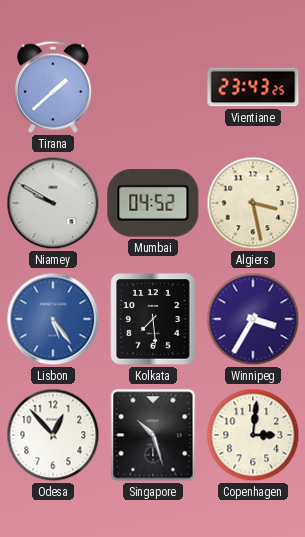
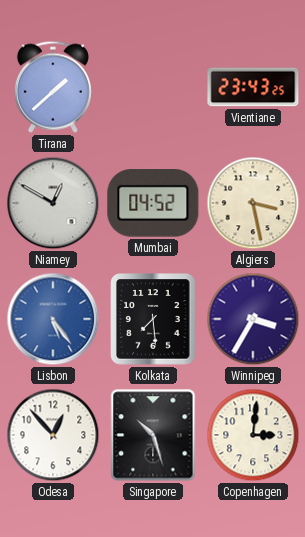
Niamey: 9:50 -> 12:50 (53, 203)
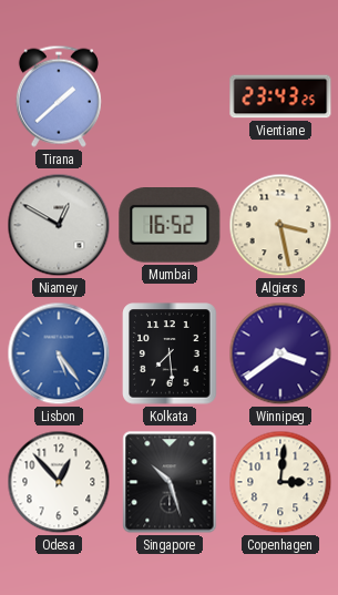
Mumbai: 04:52 -> 16:52 (170, 226)
Winnipeg: 3:35 -> 3:39 (280, 353)
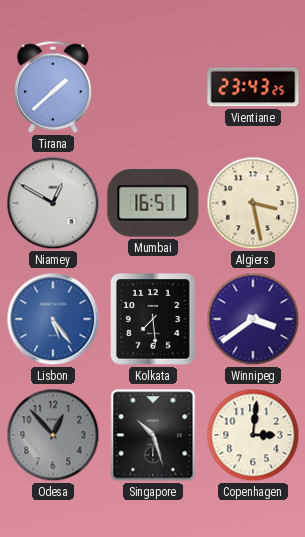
Mumbai: 16:52 -> 16:51 (153, 204)
Odesa dial: white -> grey (53, 435)
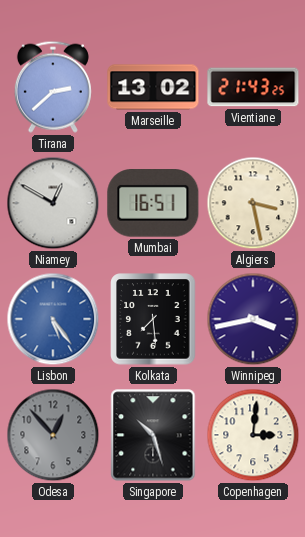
Tirana: 1:38 -> 2:38 (53, 87)
Marseille: none -> 13:02 (153, 87)
Vientiane: 23:43 -> 21:43 (253, 87)
Winnipeg: 3:39 -> 3:43 (253, 319)
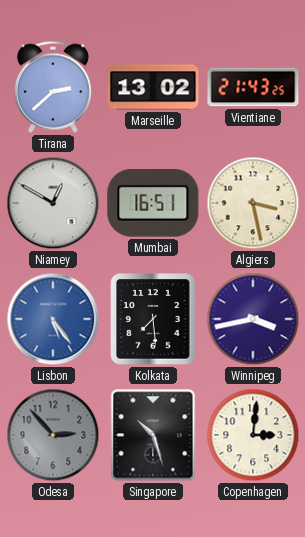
Odesa: 12:53 -> 2:53 (53, 435)
